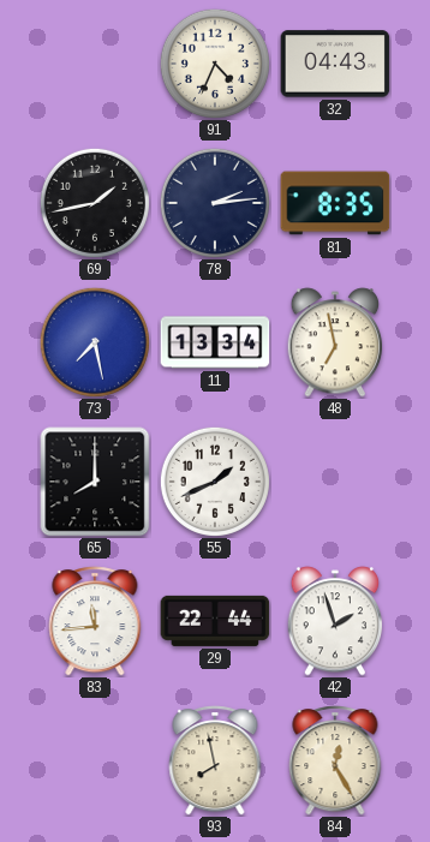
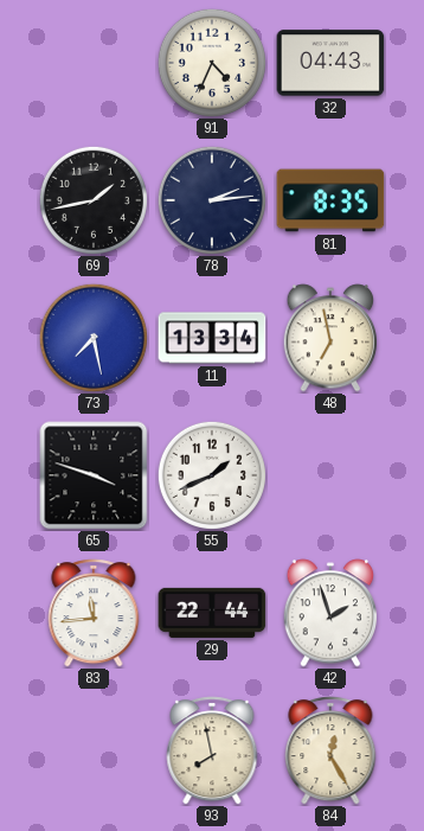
65: 8:00 -> 3:48 (94, 475)
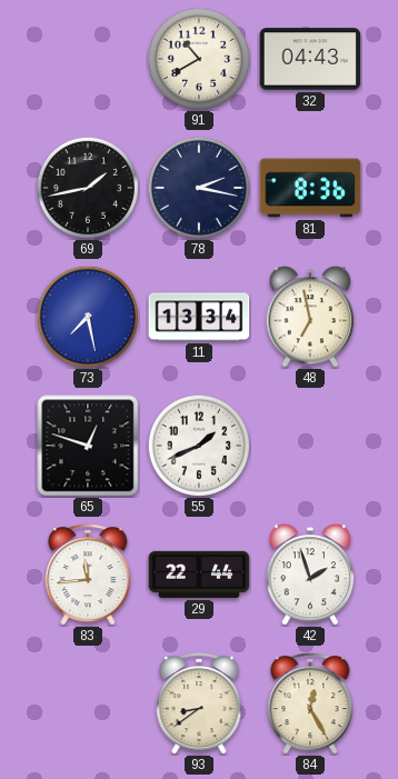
91: 4:34 -> 10:40 (199, 59)
78: 2:14 -> 2:17 (199, 188)
81: 8:35 -> 8:36 (310, 188)
65: 3:48 -> 12:48 (88, 446)
93: 7:58 -> 8:39 (199, 703)
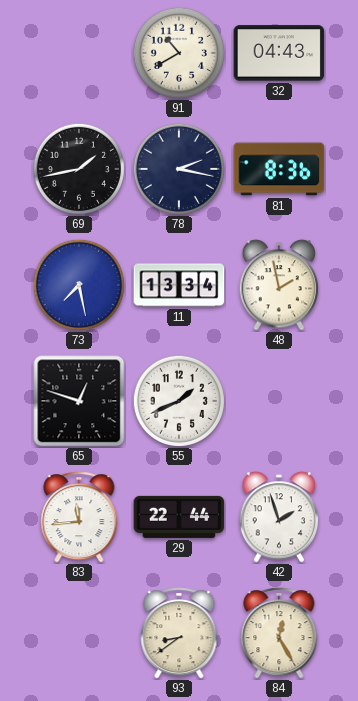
48: 6:58 -> 1:58 (279, 285)
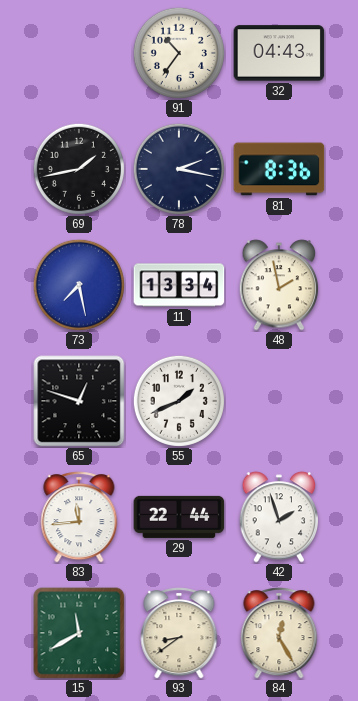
91: 10:40 -> 10:36 (179, 53)
15: none -> 11:40 (79, 633)
